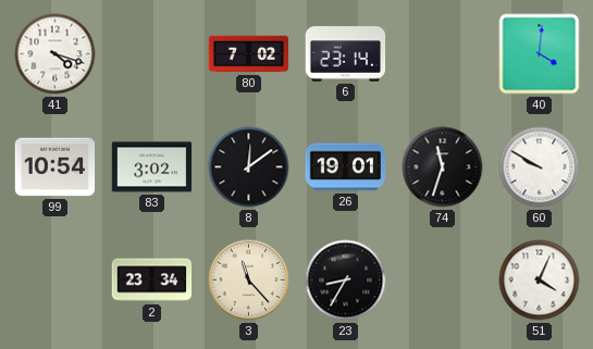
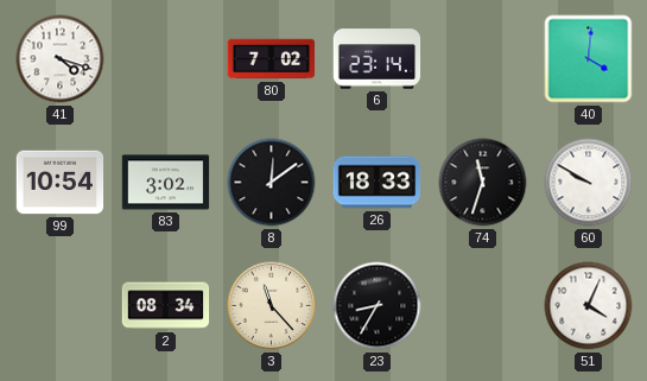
26: 19:01 -> 18:33 (378, 183)
2: 23:34 -> 08:34 (166, 306)
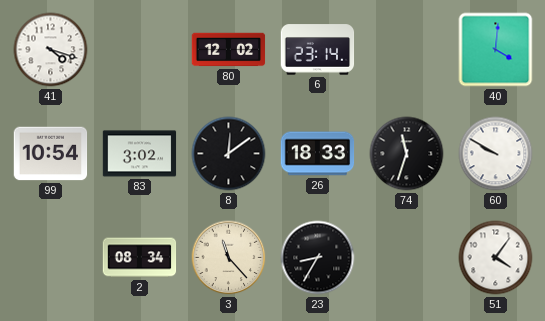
80: 7:02 -> 12:02 (229, 50)
51: 4:04 -> 4:06 (496, 258)
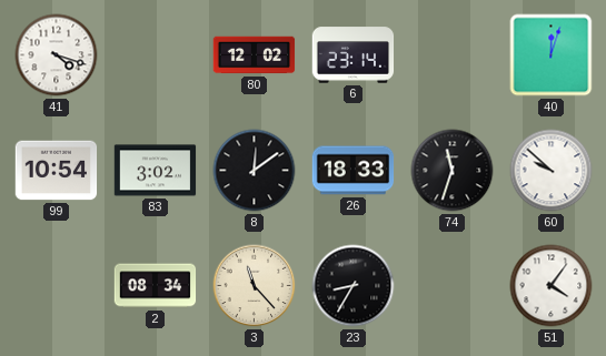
40: 4:01 -> 12:03 (552, 55)
60: 9:50 -> 9:52 (552, 171)
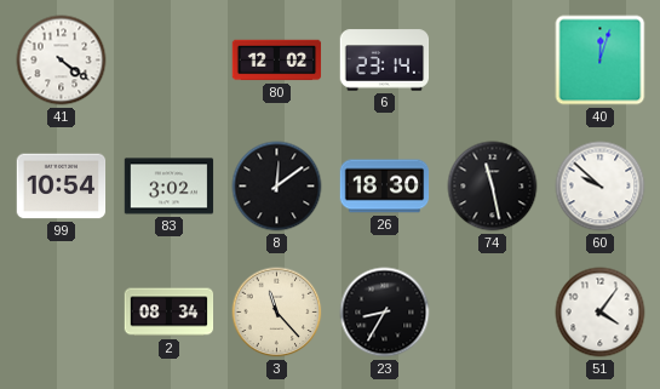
41: 4:18 -> 4:21 (62, 61)
26: 18:33 -> 18:30 (385, 187)
74: 11:33 -> 11:28 (493, 187)
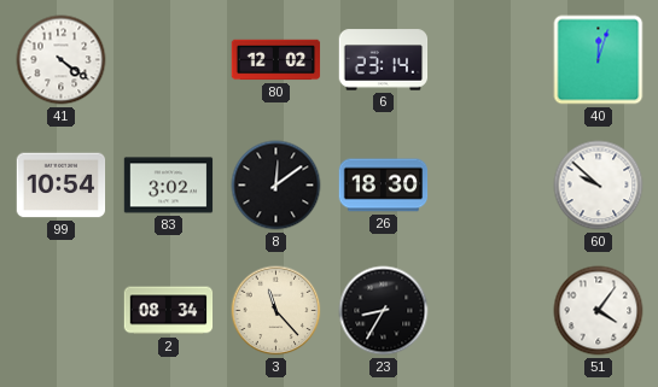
74: 11:28 -> none (493, 187)
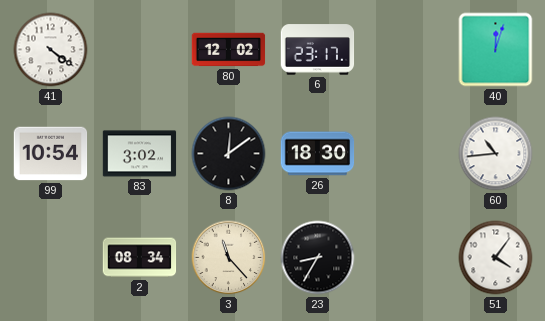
6: 23:14 -> 23:17 (318, 50)
60: 9:52 -> 10:44 (496, 154)
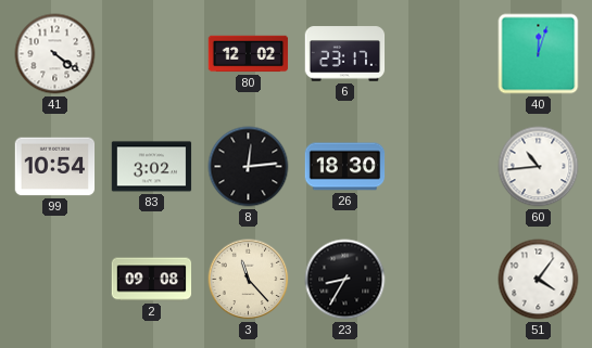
8: 12:09 -> 12:14 (249, 167)
2: 08:34 -> 09:08 (152, 280)
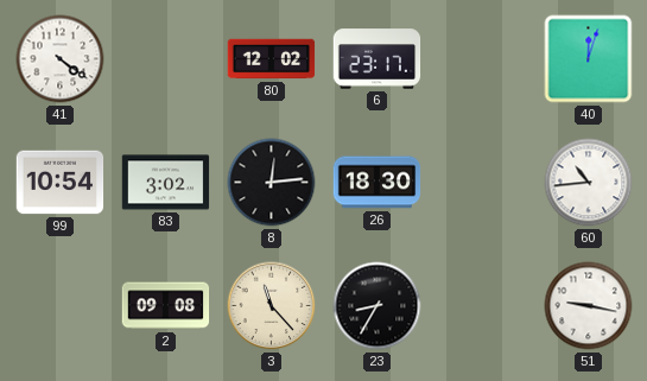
51: 4:06 -> 9:17 (589, 306)
